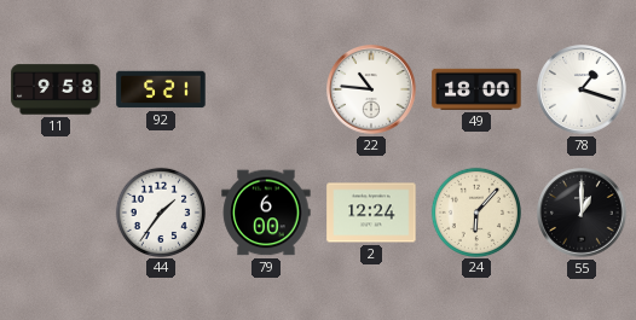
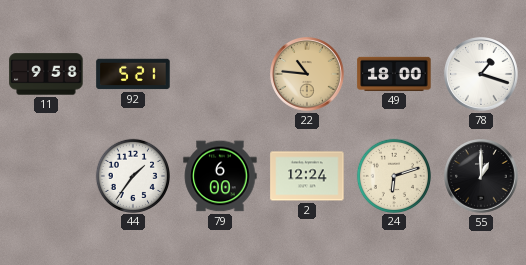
22 dial: white -> champagne (307, 74)
24: 6:07 -> 6:12 (393, 175)
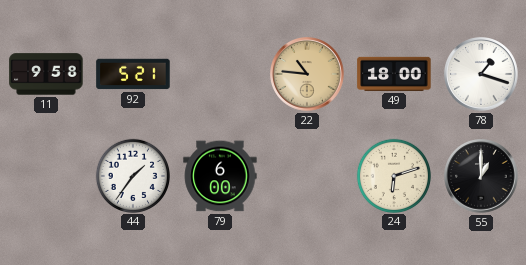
2: 12:24 -> none (307, 176)
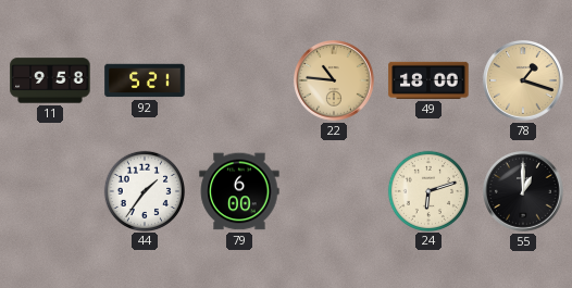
78 dial: white -> champagne (523, 80)
